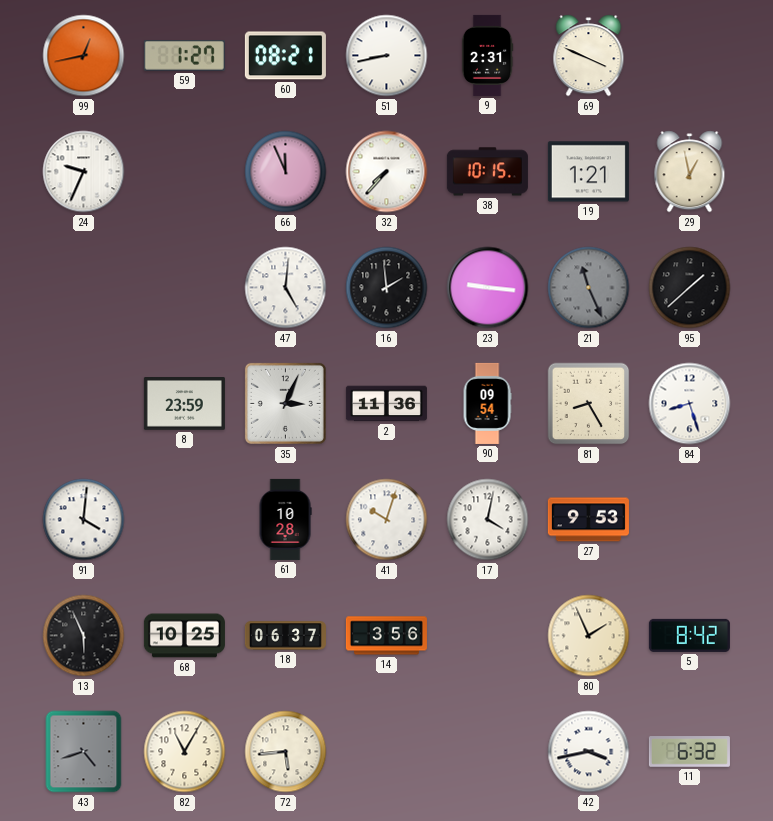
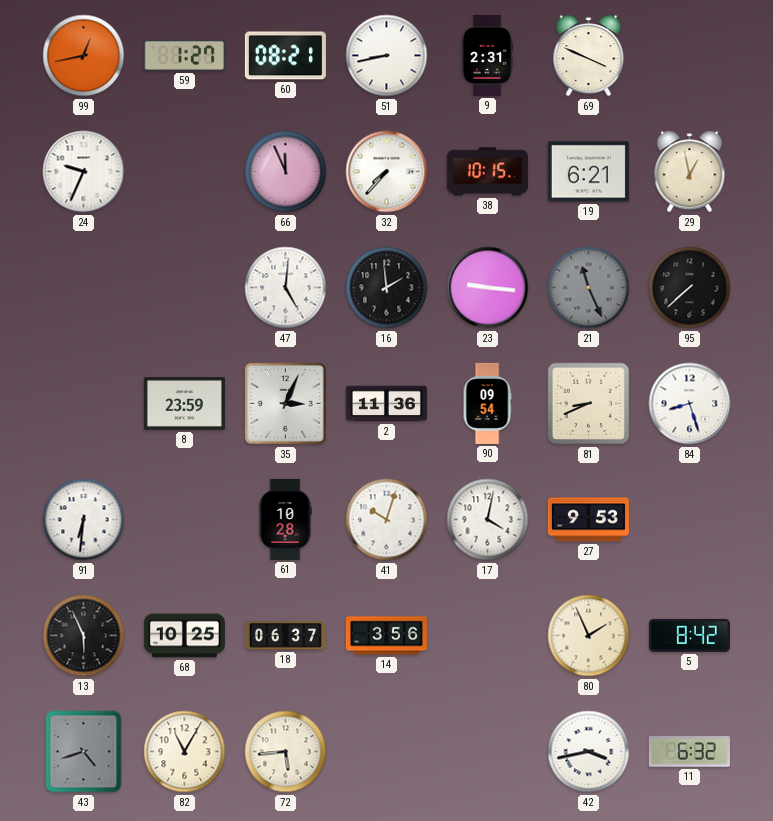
19: 1:21 -> 6:21 (588, 172)
95: 1:38 -> 7:38 (690, 288)
81: 8:25 -> 8:41 (589, 404)
91: 4:01 -> 6:31 (84, 520)
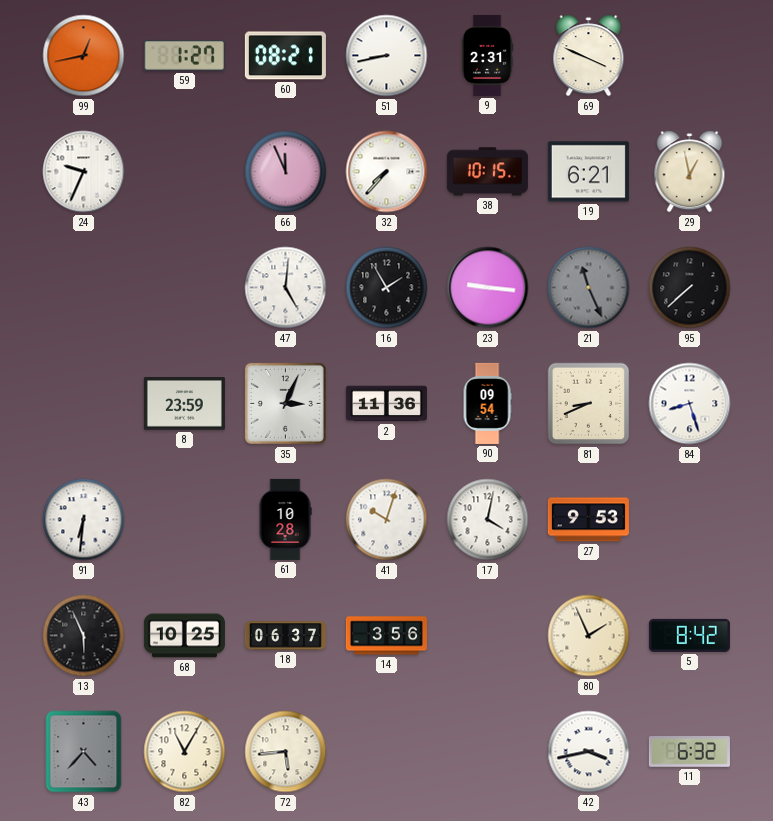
16: 1:59 -> 1:55 (387, 288)
43: 4:42 -> 4:37 (84, 752)
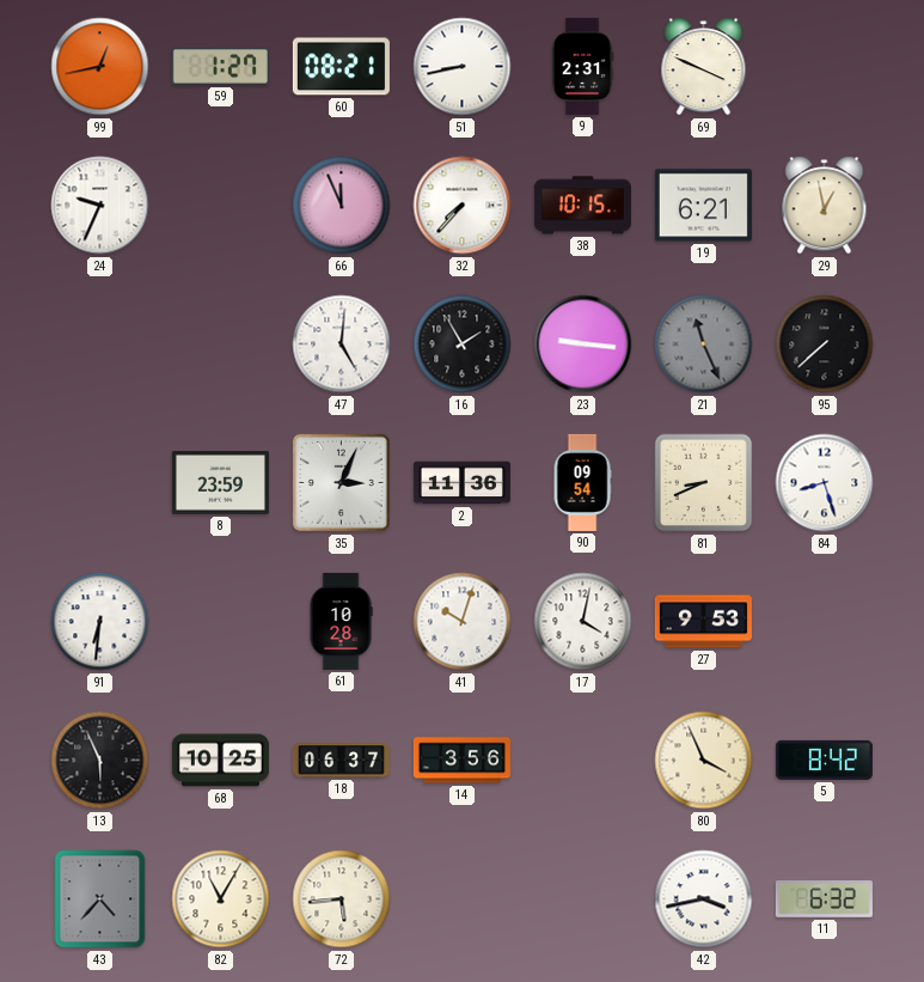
80: 1:56 -> 3:56 (704, 761)
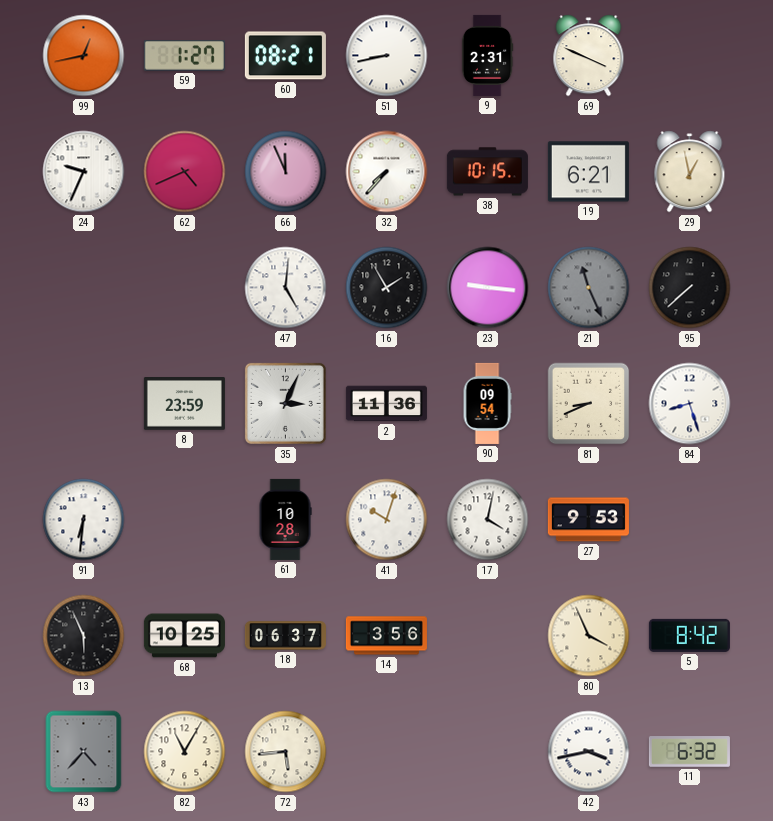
62: none -> 4:41 (185, 172)
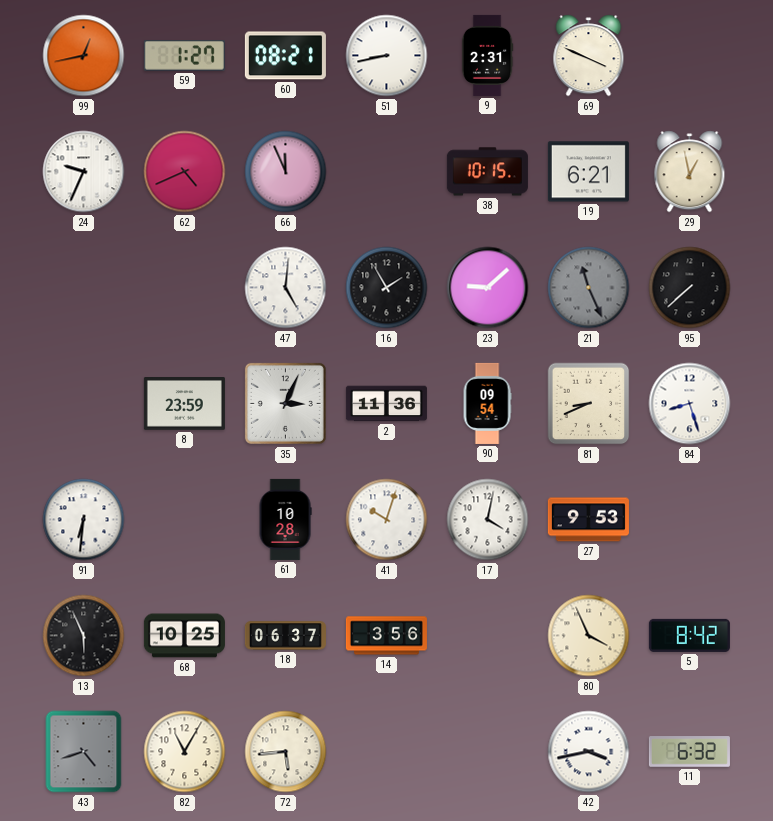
32: 7:37 -> none (387, 172)
23: 9:16 -> 9:08 (488, 288)
43: 4:37 -> 4:42 (84, 752)
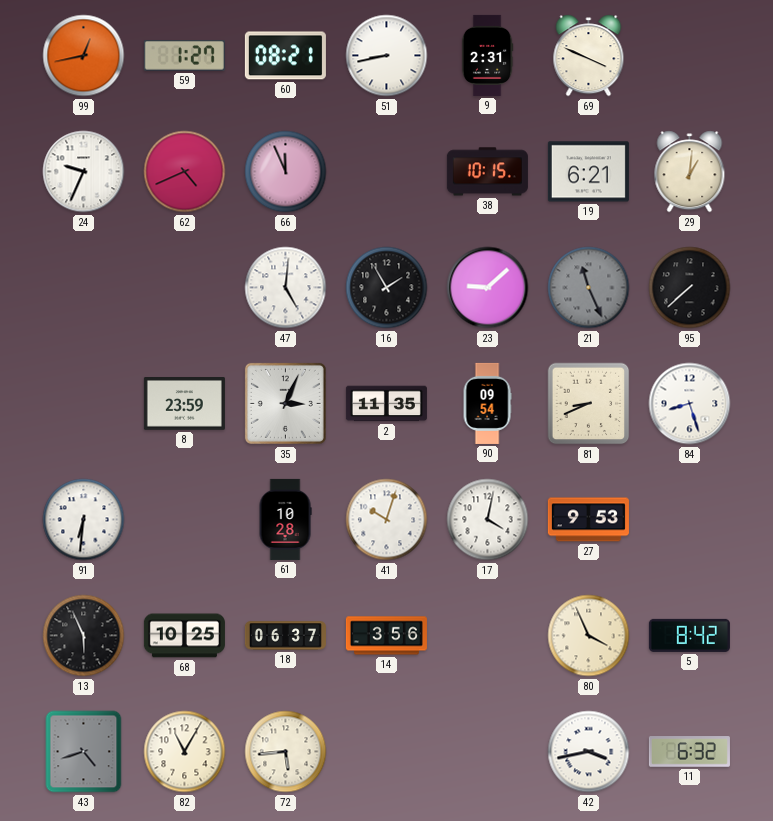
29: 12:58 -> 1:01 (690, 172)
2: 11:36 -> 11:35 (386, 404)
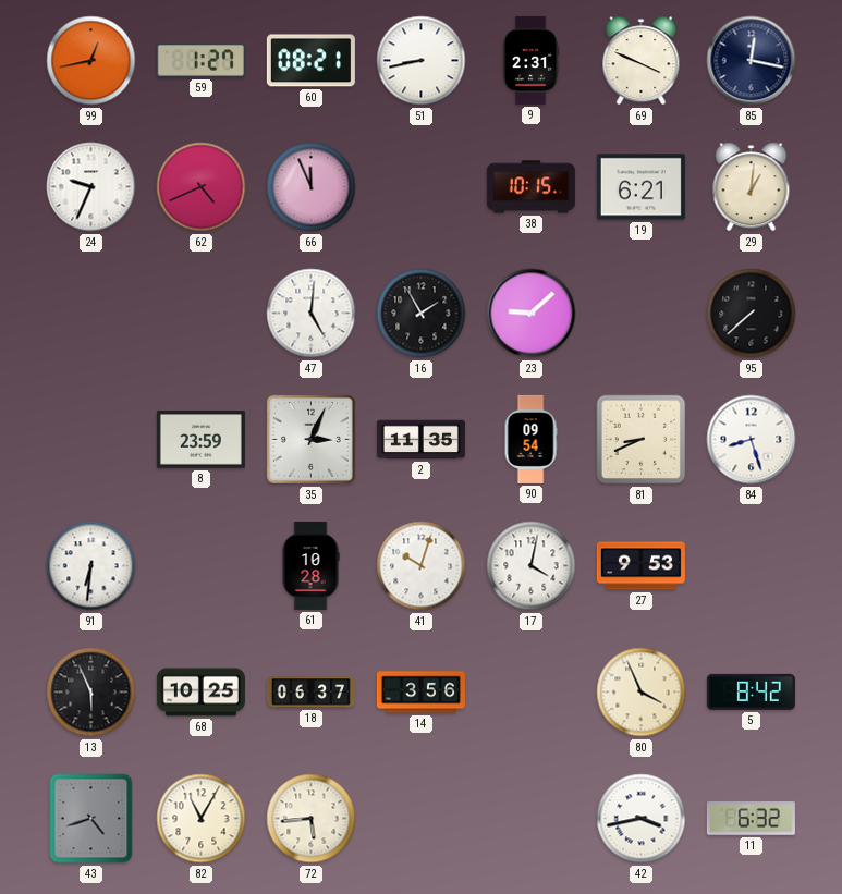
85: none -> 12:17 (752, 61)
21: 11:26 -> none (589, 288)
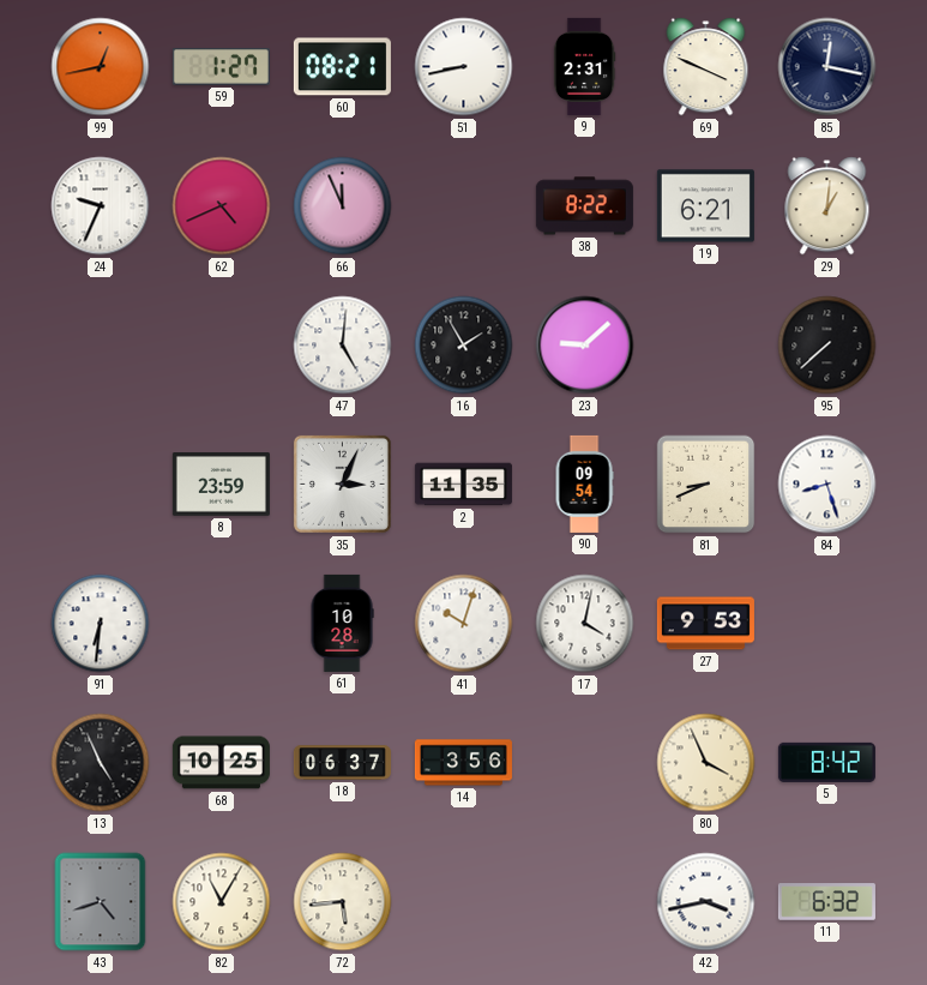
38: 10:15 -> 8:22 (584, 206)
13: 5:56 -> 4:56 (101, 763)
